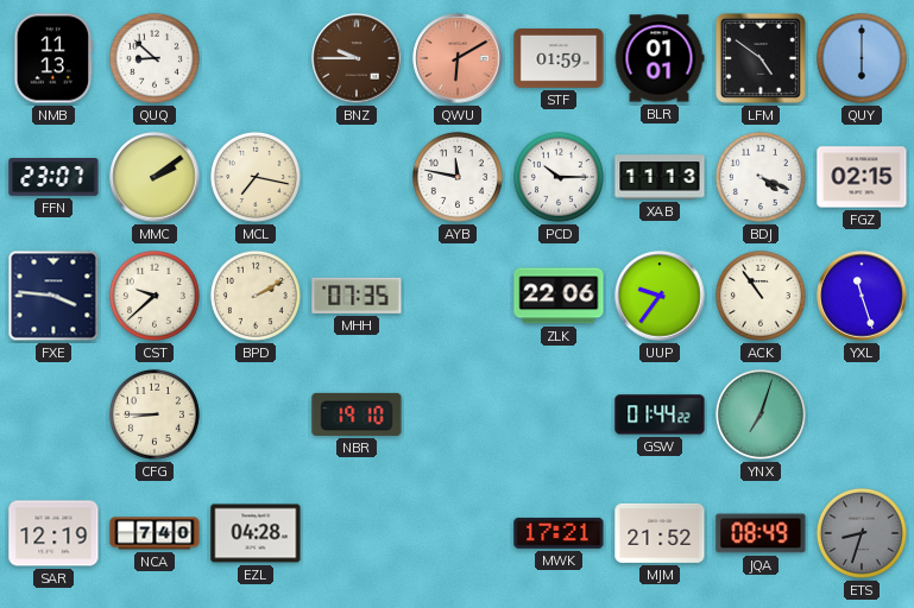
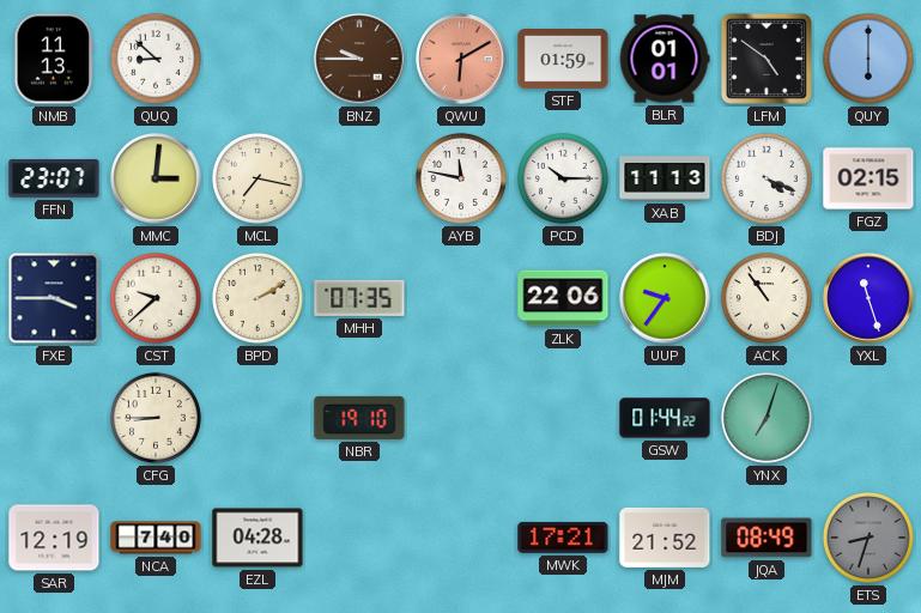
MMC: 2:09 -> 3:01 (156, 178)
FXE: 3:46 -> 3:45 (54, 298)
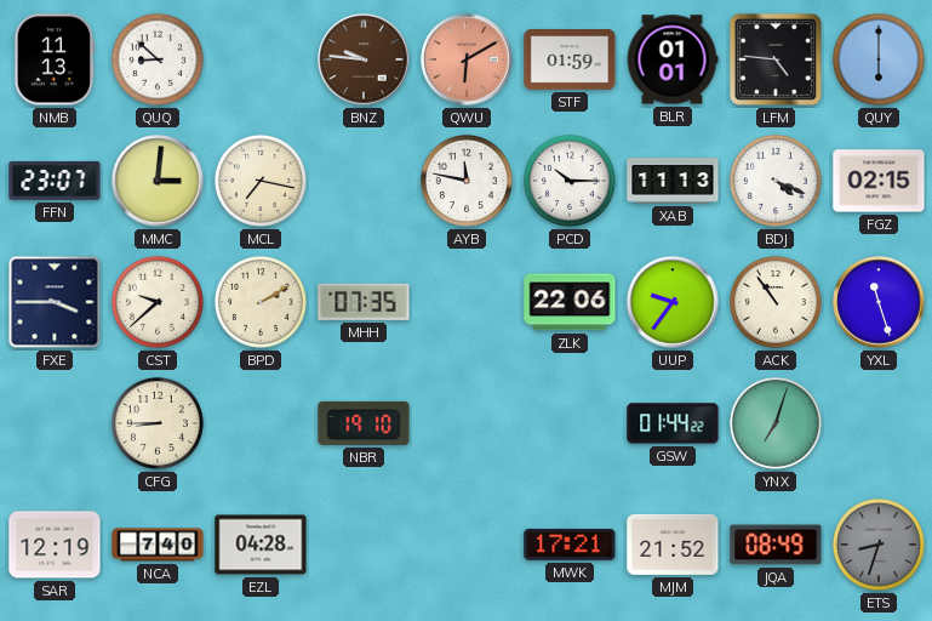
BNZ: 9:45 -> 9:46 (364, 59)
LFM: 4:51 -> 4:46 (776, 59)
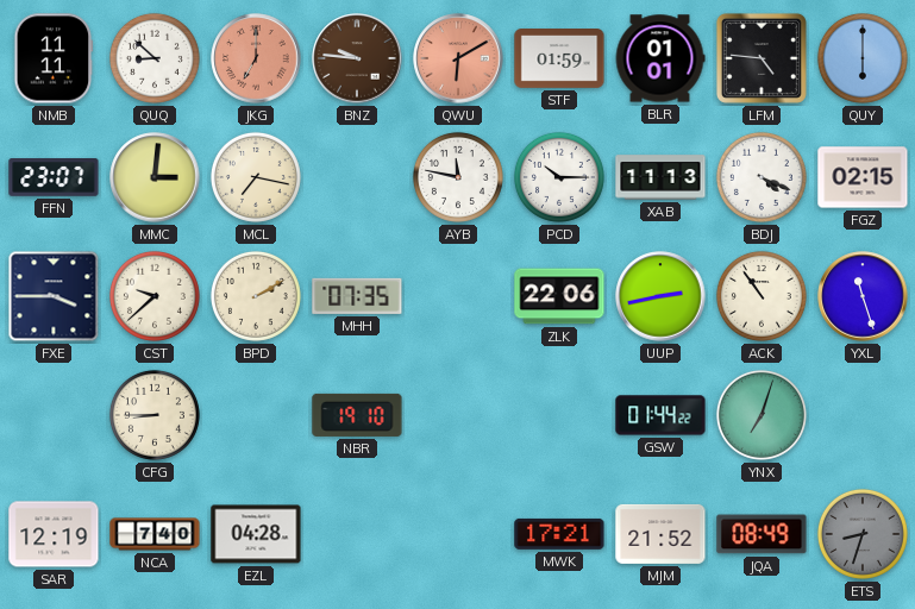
NMB: 11:13 -> 11:11 (54, 58)
JKG: none -> 7:00 (256, 58)
UUP: 9:36 -> 2:43 (660, 296)
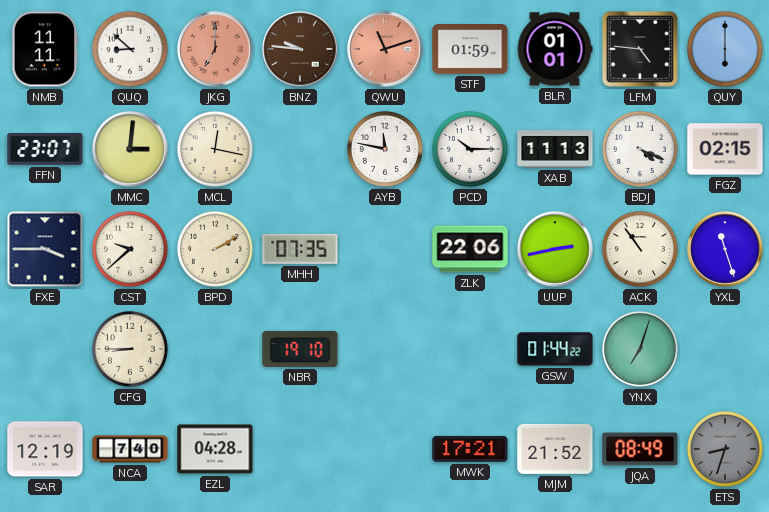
QWU: 6:10 -> 11:12 (385, 49)
MCL: 7:17 -> 12:17 (215, 149)
